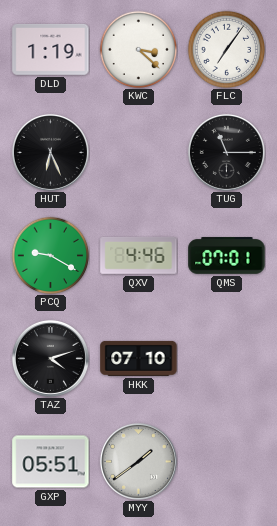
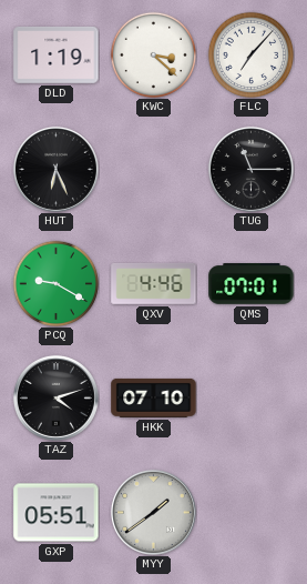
FLC: 7:06 -> 7:07 (250, 54)
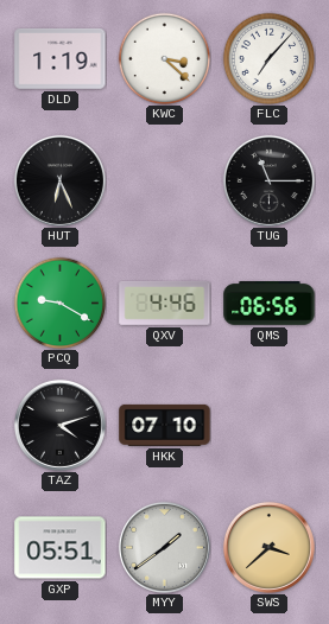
QMS: 07:01 -> 06:56 (270, 304)
SWS: none -> 3:38 (268, 547)
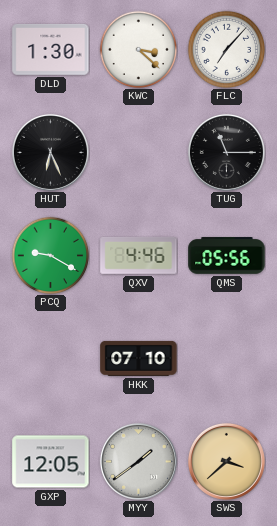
DLD: 1:19 -> 1:30 (51, 49)
QMS: 06:56 -> 05:56 (227, 256)
TAZ: 4:12 -> none (59, 425)
GXP: 05:51 -> 12:05 (51, 462)
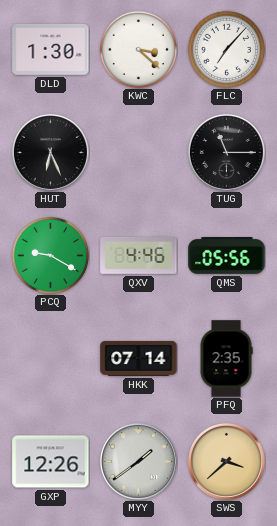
HKK: 07:10 -> 07:14 (139, 358)
PFQ: none -> 2:35 (226, 359)
GXP: 12:05 -> 12:26 (51, 462)
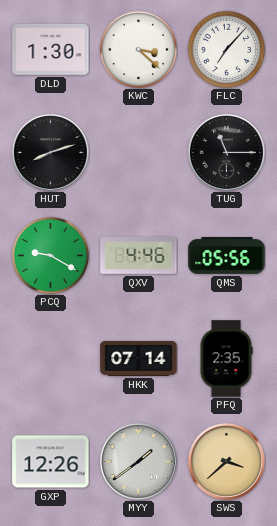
HUT: 6:26 -> 8:12 (50, 152)
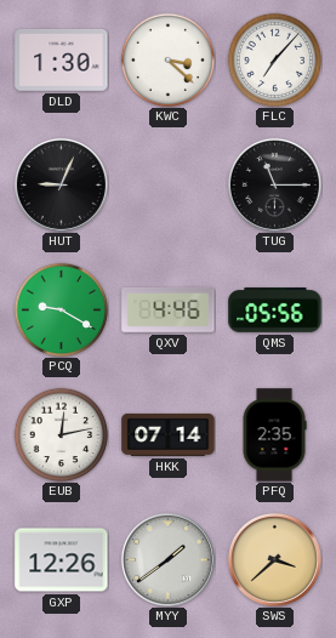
HUT: 8:12 -> 9:04 (61, 184)
EUB: none -> 12:13 (61, 434)
